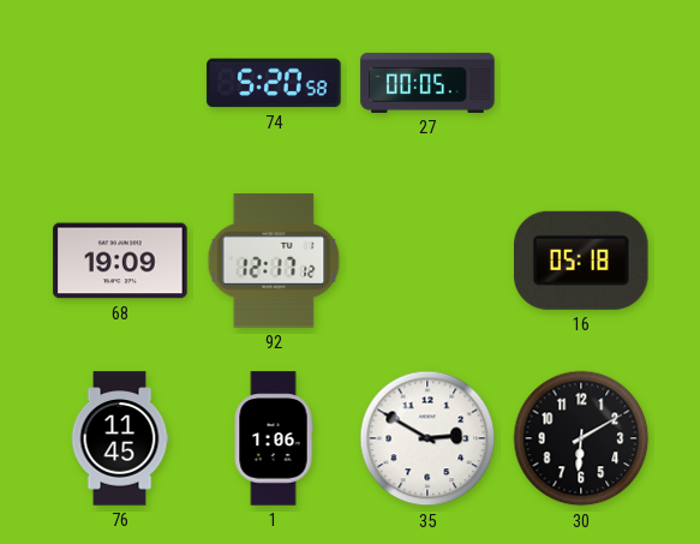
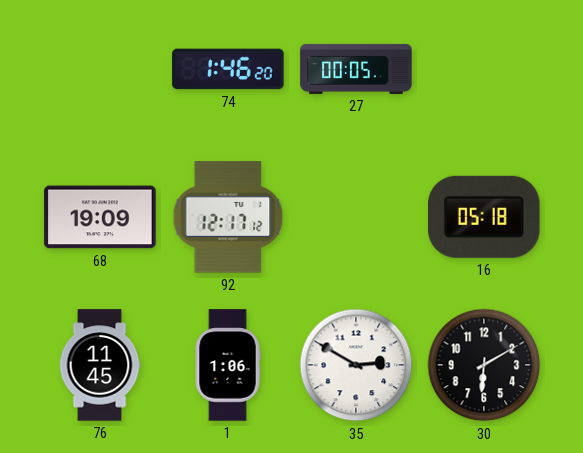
74: 5:20 -> 1:46 (228, 69)
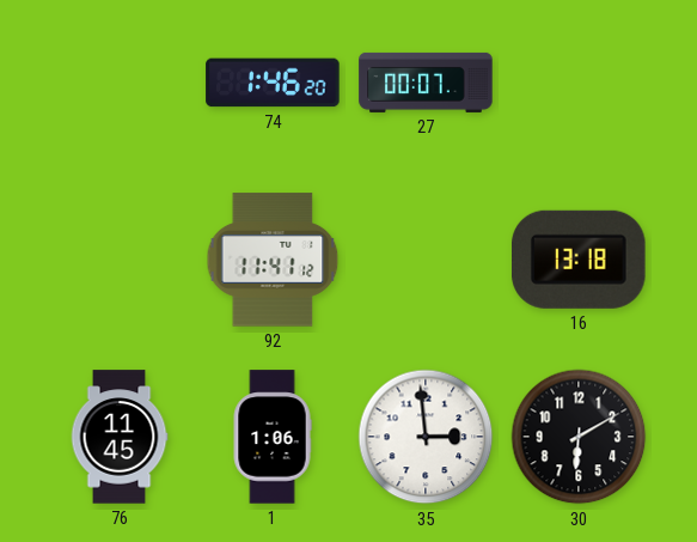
27: 00:05 -> 00:07 (426, 83)
68: 19:09 -> none (100, 217)
92: 12:17 -> 11:41 (273, 260)
16: 05:18 -> 13:18 (580, 260)
35: 2:50 -> 2:59 (426, 437)
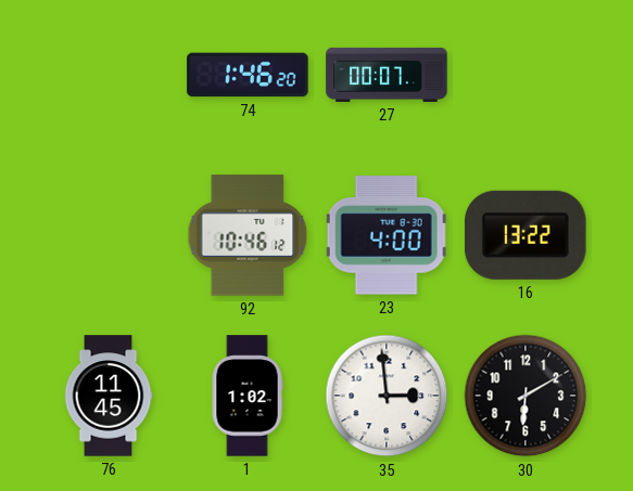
92: 11:41 -> 10:46 (248, 235)
23: none -> 4:00 (387, 235)
16: 13:18 -> 13:22 (527, 235)
1: 1:06 -> 1:02 (248, 396)
